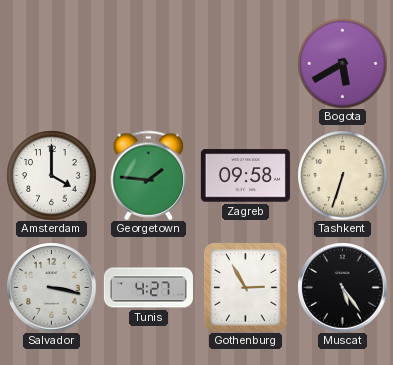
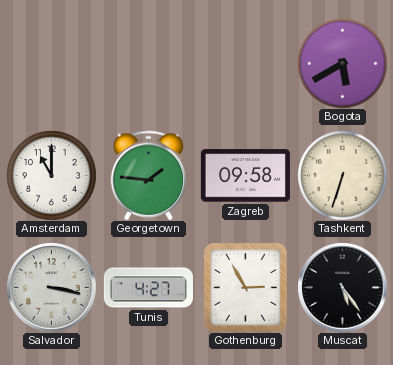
Amsterdam: 4:00 -> 11:00 (51, 175)
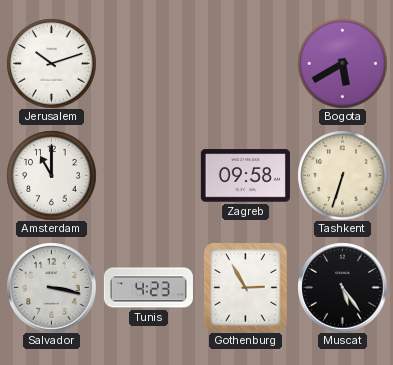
Jerusalem: none -> 10:12 (51, 63)
Georgetown: 1:46 -> none (149, 175)
Tunis: 4:27 -> 4:23 (148, 288)
